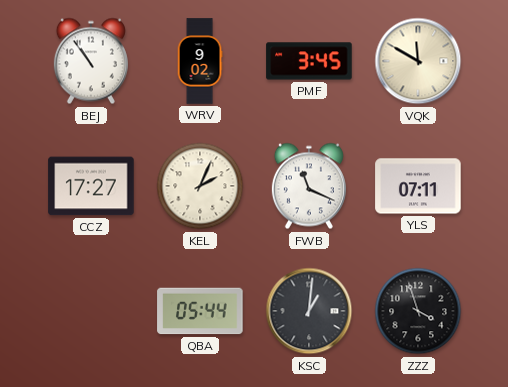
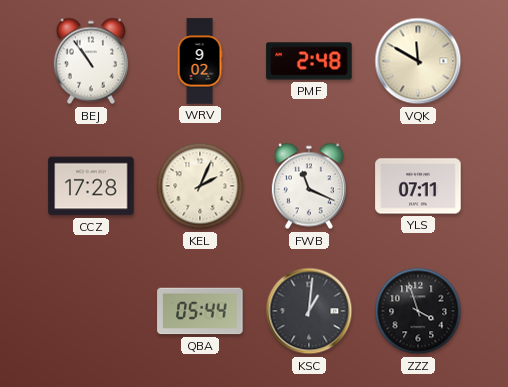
PMF: 3:45 -> 2:48 (309, 61)
CCZ: 17:27 -> 17:28 (91, 186)
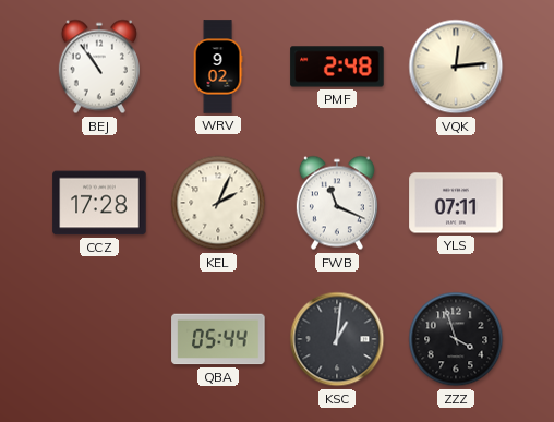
VQK: 11:50 -> 12:14 (456, 67)
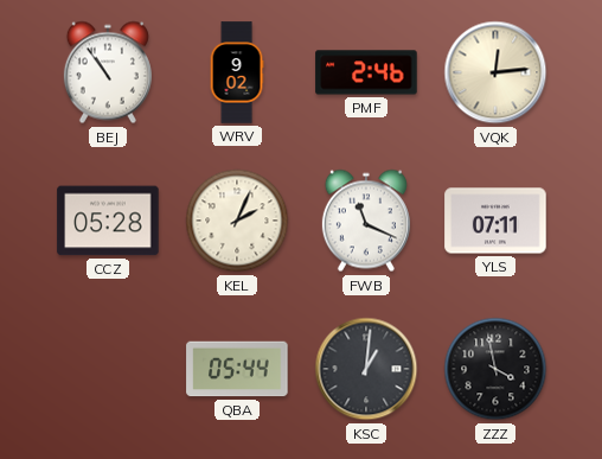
PMF: 2:48 -> 2:46 (366, 72)
CCZ: 17:28 -> 05:28 (108, 221)
ZZZ: 3:57 -> 3:58 (495, 369)
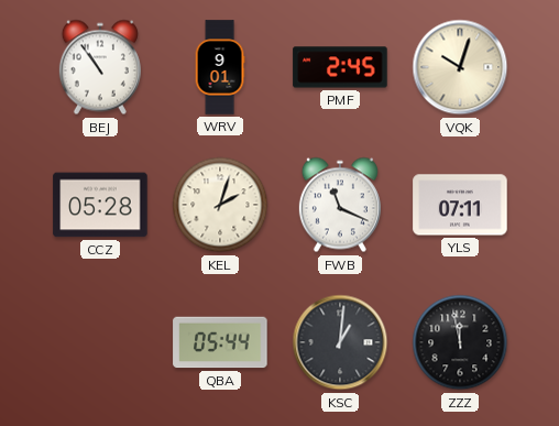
WRV: 9:02 -> 9:01 (220, 67)
PMF: 2:46 -> 2:45 (340, 67)
VQK: 12:14 -> 10:03 (460, 67)
KEL: 2:04 -> 2:03 (220, 205)
ZZZ: 3:58 -> 11:58 (460, 342)
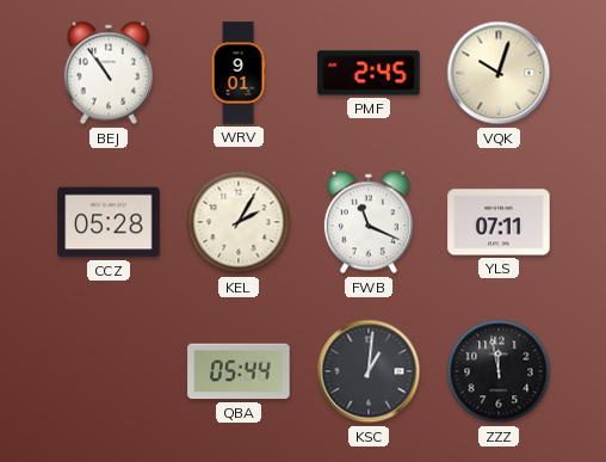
KEL: 2:03 -> 2:05 (239, 222)
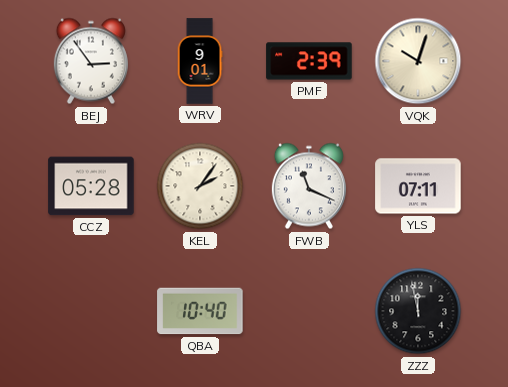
BEJ: 10:54 -> 2:54 (91, 61)
PMF: 2:45 -> 2:39 (309, 61)
KEL: 2:05 -> 2:06 (200, 186)
QBA: 05:44 -> 10:40 (200, 311)
KSC: 1:01 -> none (369, 371)
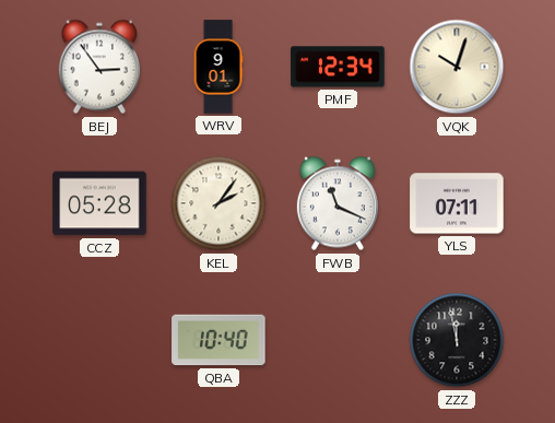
PMF: 2:39 -> 12:34 (338, 67)
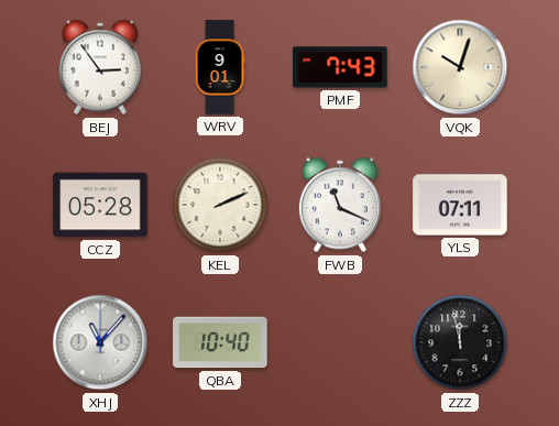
PMF: 12:34 -> 7:43 (340, 67)
KEL: 2:06 -> 2:11 (220, 205)
XHJ: none -> 11:07 (100, 342)
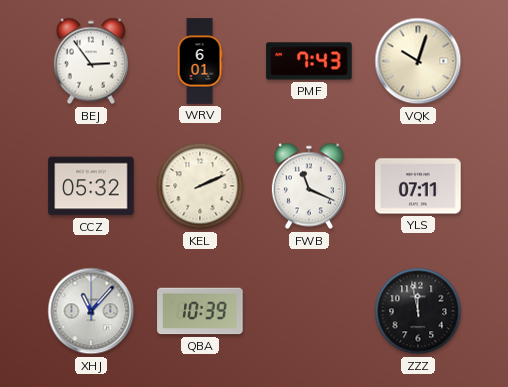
WRV: 9:01 -> 6:01 (200, 61)
CCZ: 05:28 -> 05:32 (91, 186)
QBA: 10:40 -> 10:39 (200, 311)
